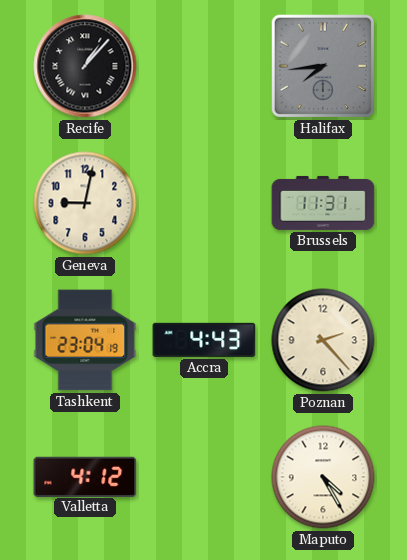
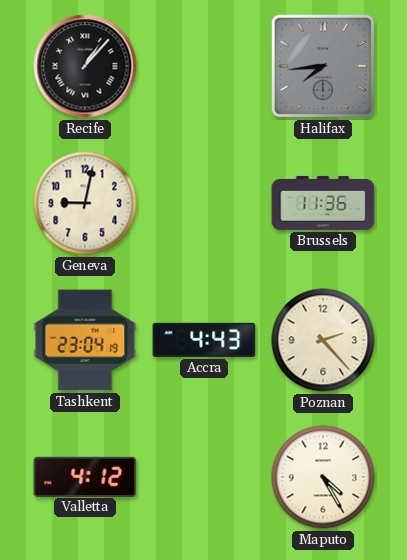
Brussels: 11:31 -> 11:36 (323, 203)
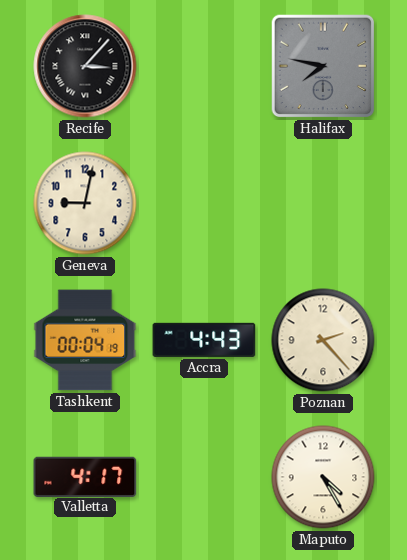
Recife: 1:07 -> 3:07 (85, 66)
Halifax: 7:44 -> 7:47 (323, 66)
Brussels: 11:36 -> none (323, 203)
Tashkent: 23:04 -> 00:04 (85, 340)
Valletta: 4:12 -> 4:17 (85, 476)
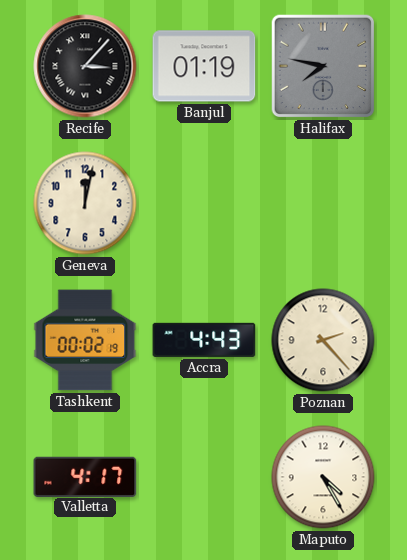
Banjul: none -> 01:19 (204, 66)
Geneva: 9:02 -> 12:02 (85, 203)
Tashkent: 00:04 -> 00:02 (85, 340)
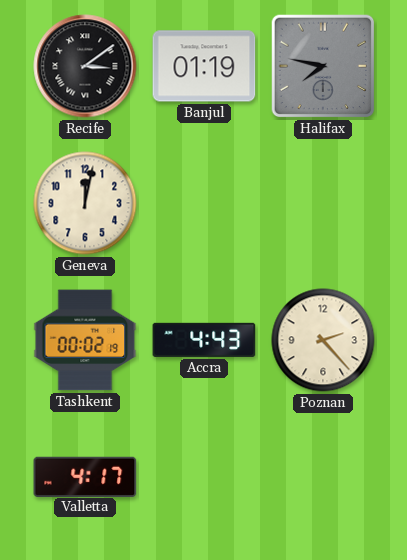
Recife: 3:07 -> 3:09 (85, 66)
Maputo: 4:25 -> none (323, 477)
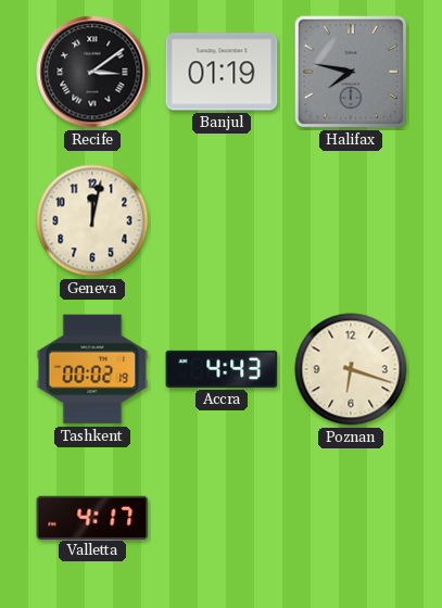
Poznan: 2:23 -> 6:18 (351, 369)
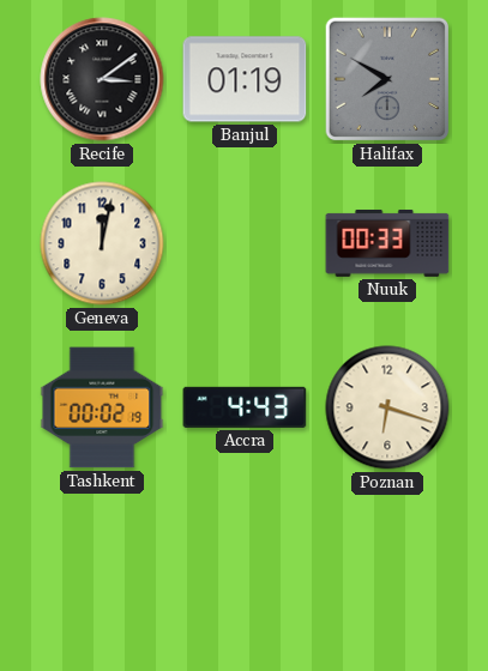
Halifax: 7:47 -> 7:50 (387, 79)
Nuuk: none -> 00:33 (387, 243)
Valletta: 4:17 -> none (92, 517)
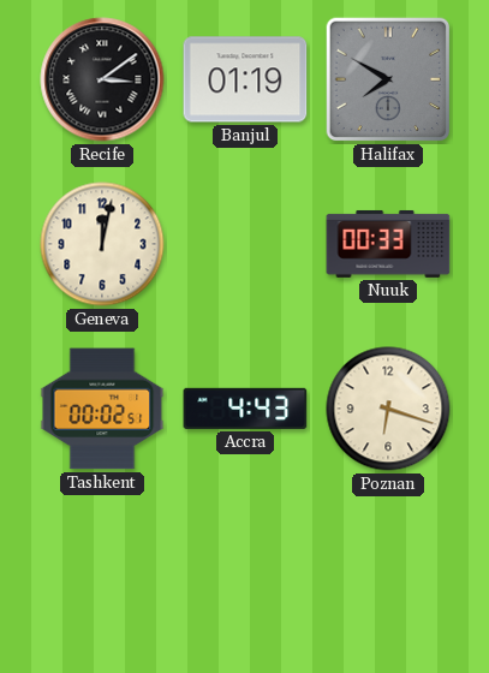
Tashkent: 00:02:19 -> 00:02:51 (102, 409)
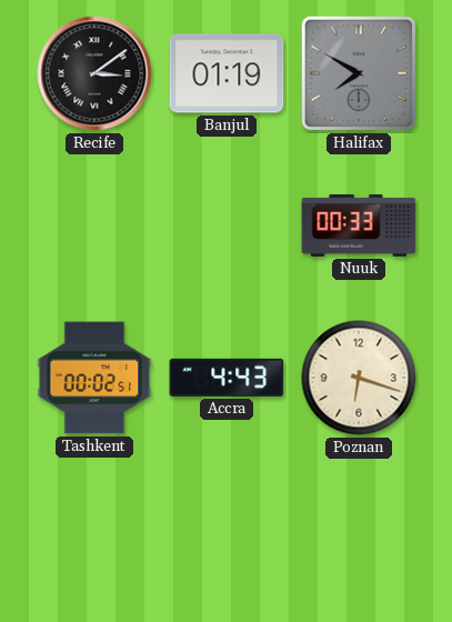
Geneva: 12:02 -> none (102, 244)
